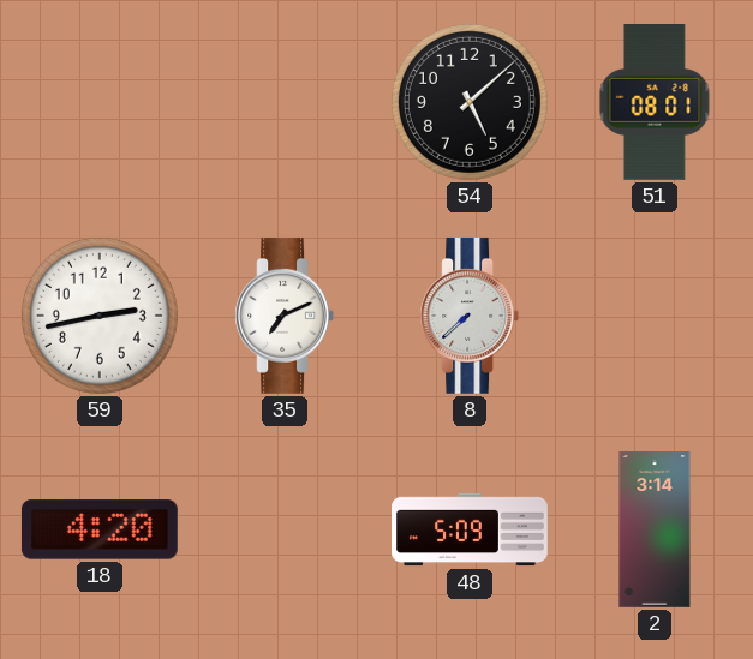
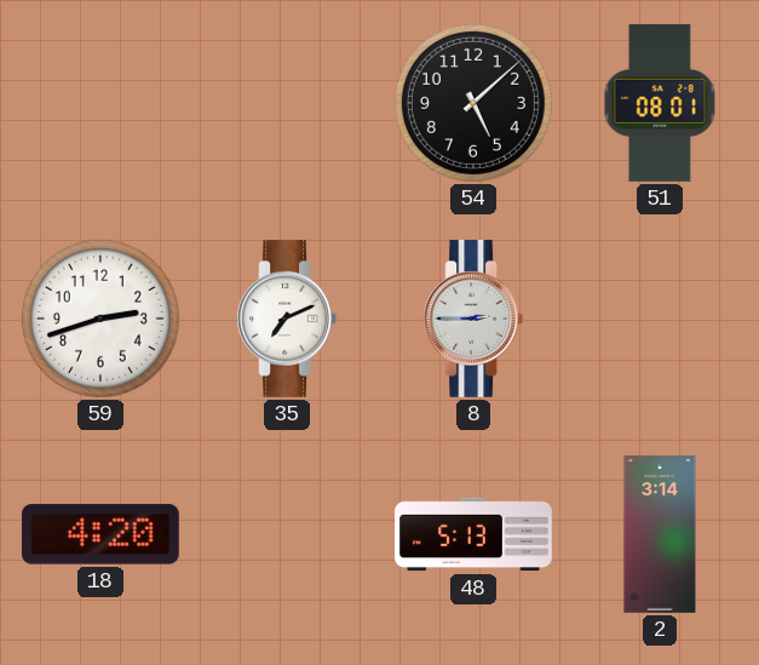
59: 2:43 -> 2:42 (100, 319)
8: 7:38 -> 2:45 (473, 319)
48: 5:09 -> 5:13 (473, 534)
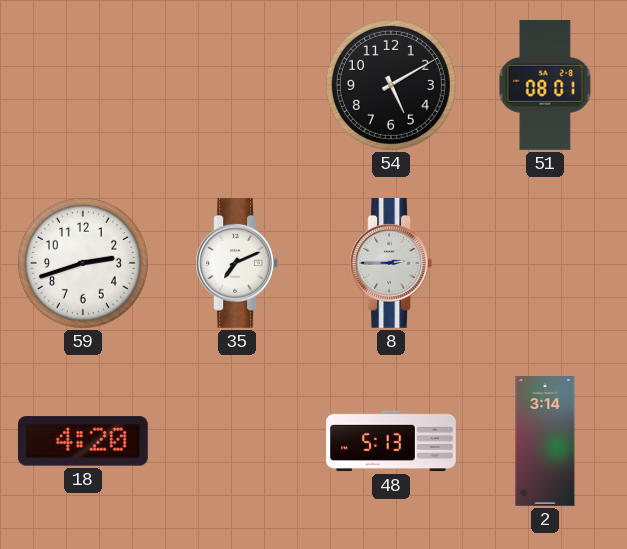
54: 5:08 -> 5:10 (391, 85)
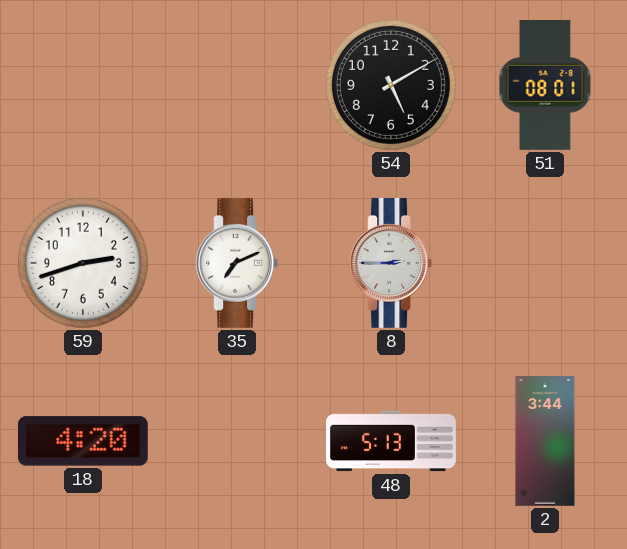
2: 3:14 -> 3:44 (545, 442)
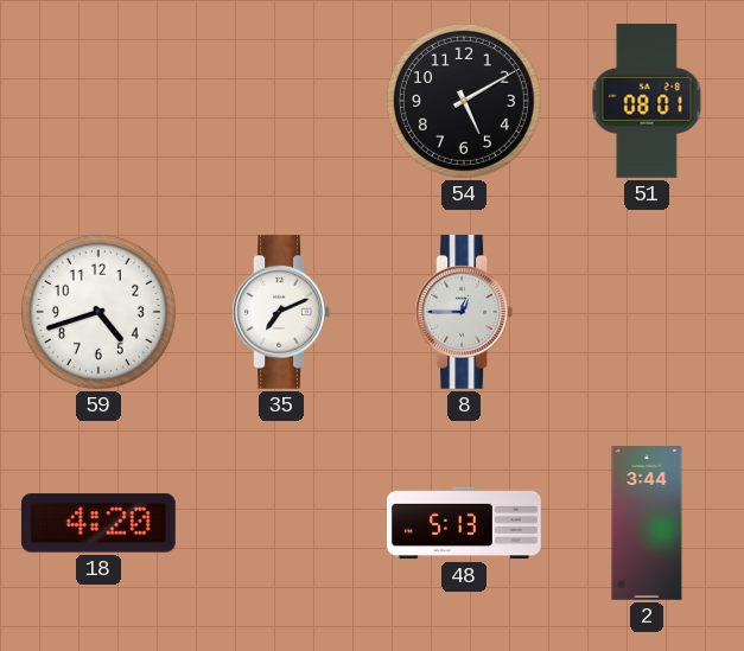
59: 2:42 -> 4:42 (98, 312)
8: 2:45 -> 12:45 (464, 312)
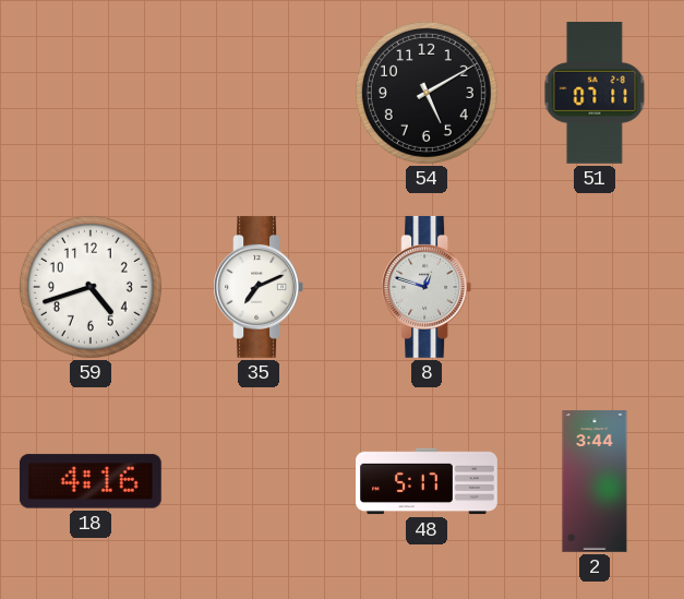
51: 08:01 -> 07:11 (595, 94)
8: 12:45 -> 12:48 (427, 287)
18: 4:20 -> 4:16 (91, 481)
48: 5:13 -> 5:17 (427, 481)
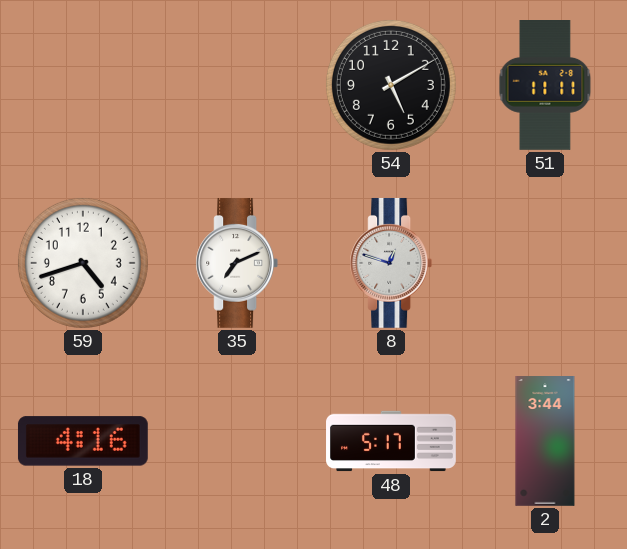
51: 07:11 -> 11:11 (545, 86)
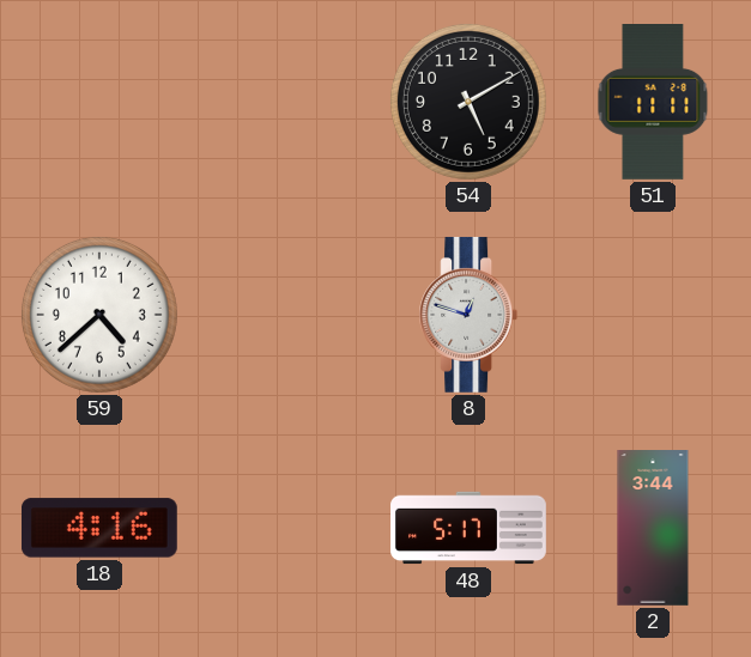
59: 4:42 -> 4:38 (99, 315)
35: 7:11 -> none (237, 263)
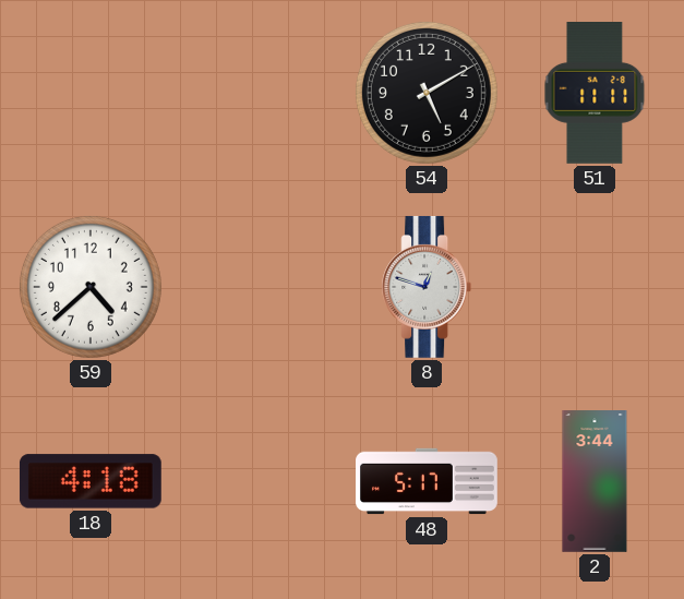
18: 4:16 -> 4:18 (91, 481)
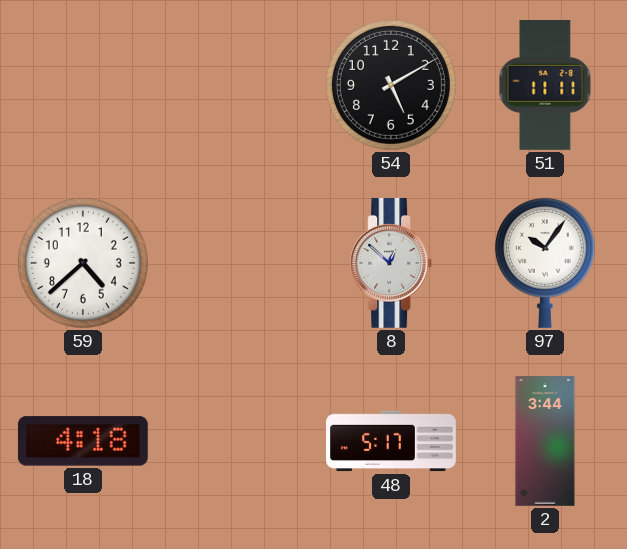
8: 12:48 -> 12:52 (391, 263)
97: none -> 10:06 (545, 263)
